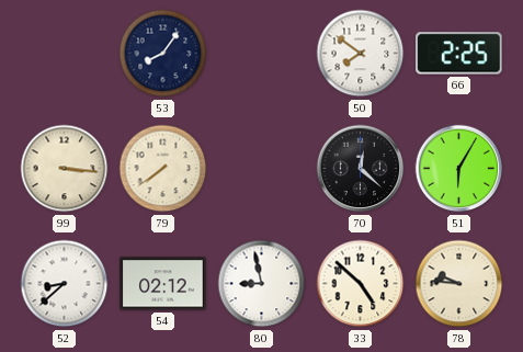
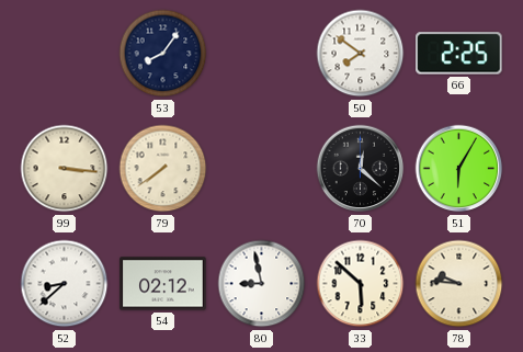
33: 4:52 -> 5:52 (361, 284)
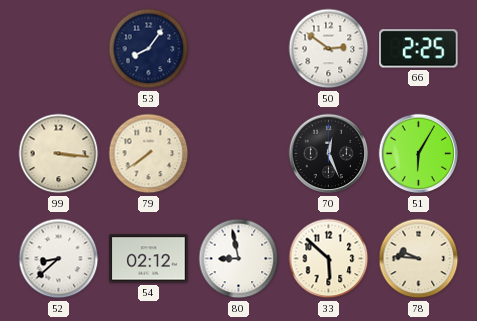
50: 7:51 -> 2:51 (329, 49)
70: 12:22 -> 12:26 (329, 154)
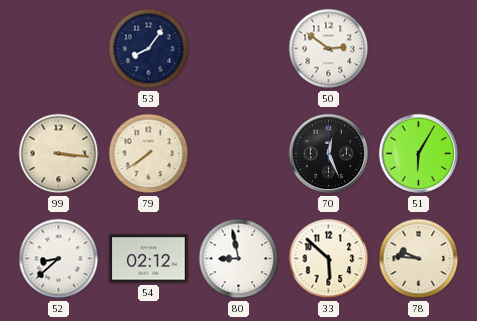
66: 2:25 -> none (419, 49)
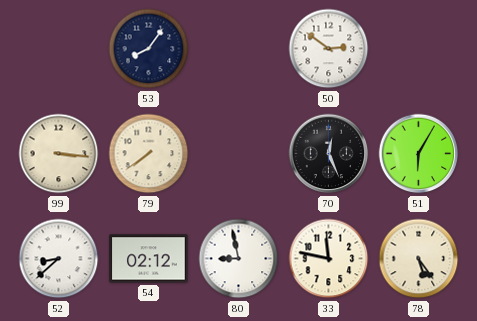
33: 5:52 -> 11:47 (329, 259)
78: 9:46 -> 5:24 (419, 259)
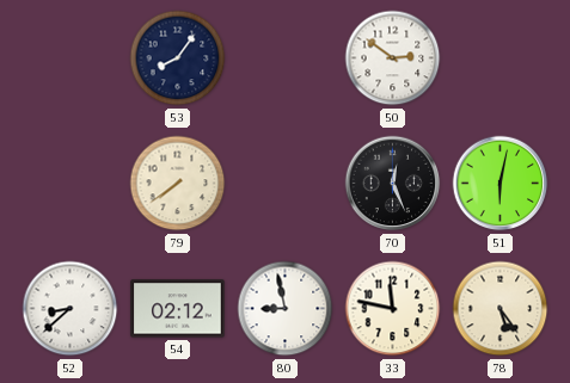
99: 3:16 -> none (59, 154)
51: 6:05 -> 6:02 (501, 184)
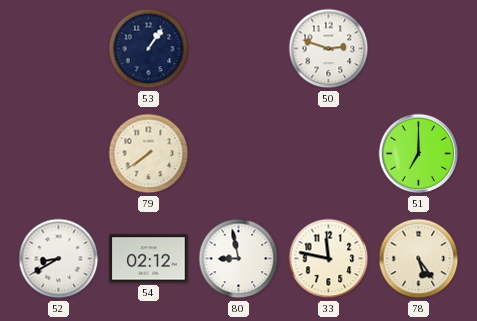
53: 8:06 -> 1:06 (149, 49)
50: 2:51 -> 2:48 (329, 49)
70: 12:26 -> none (393, 184)
51: 6:02 -> 7:00 (419, 154)
52: 8:38 -> 8:40 (59, 259)
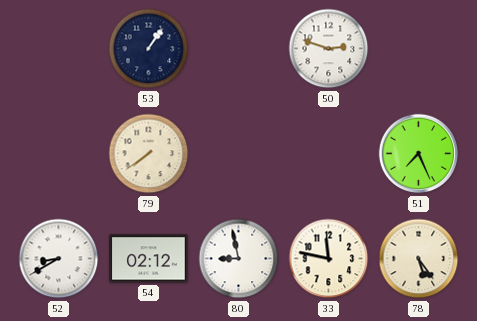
51: 7:00 -> 7:26 (419, 154)
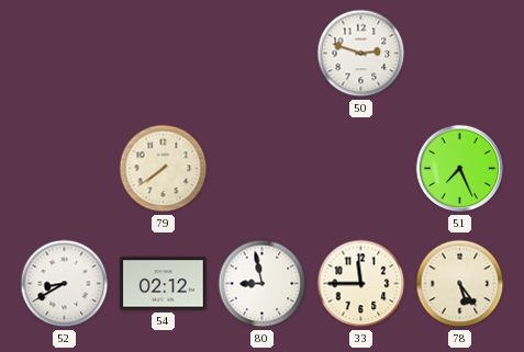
53: 1:06 -> none (149, 49)
33: 11:47 -> 11:45 (361, 284)
